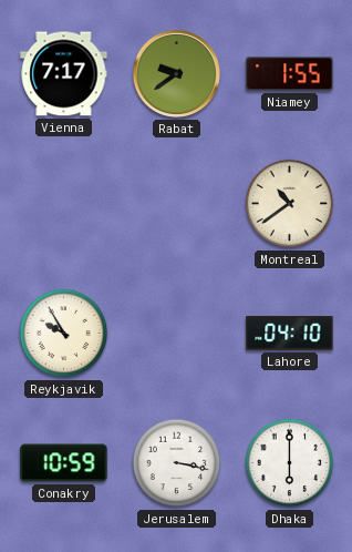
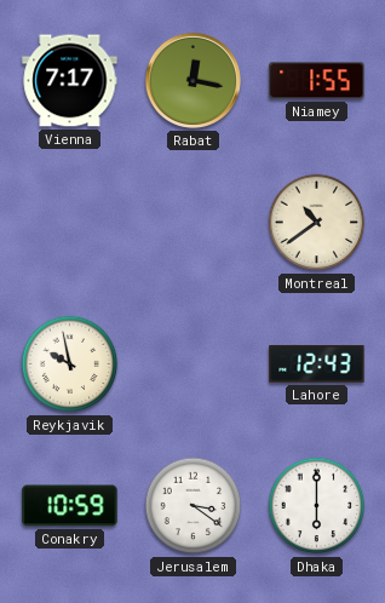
Rabat: 9:39 -> 12:17 (192, 80)
Reykjavik: 9:55 -> 9:58 (70, 364)
Lahore: 04:10 -> 12:43 (317, 364)
Jerusalem: 3:17 -> 3:21 (194, 506)
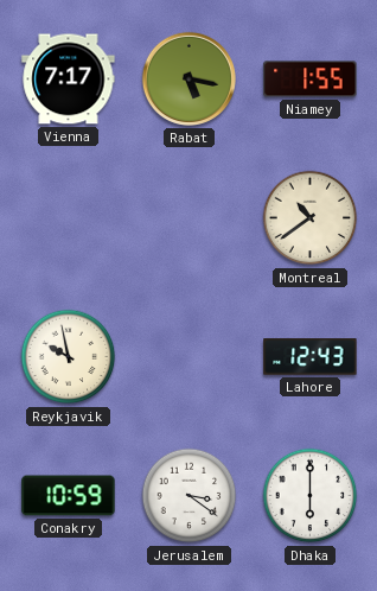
Rabat: 12:17 -> 5:17 (188, 78)
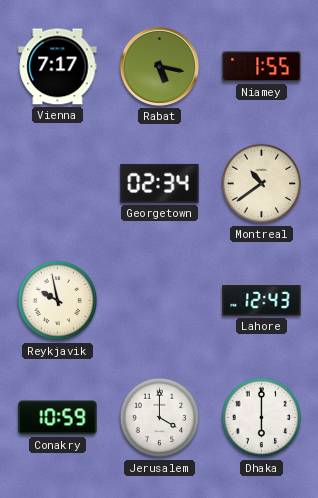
Georgetown: none -> 02:34 (160, 183)
Jerusalem: 3:21 -> 4:00 (160, 418)
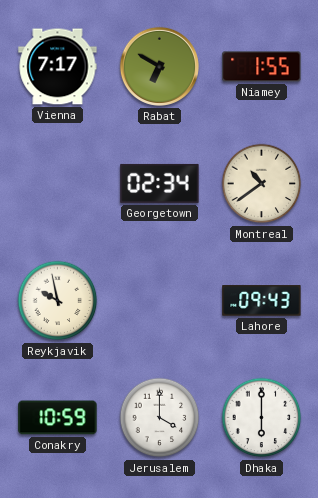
Rabat: 5:17 -> 6:50 (159, 66)
Lahore: 12:43 -> 09:43 (262, 301)
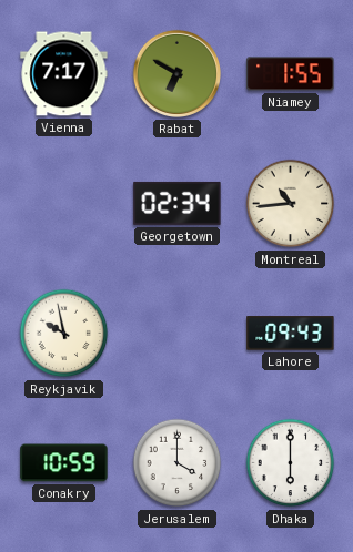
Montreal: 10:39 -> 10:44 (291, 204)
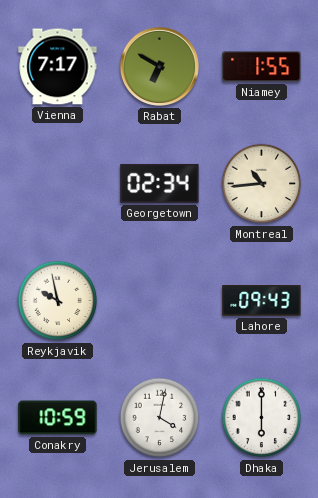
Jerusalem: 4:00 -> 4:02 (160, 418)
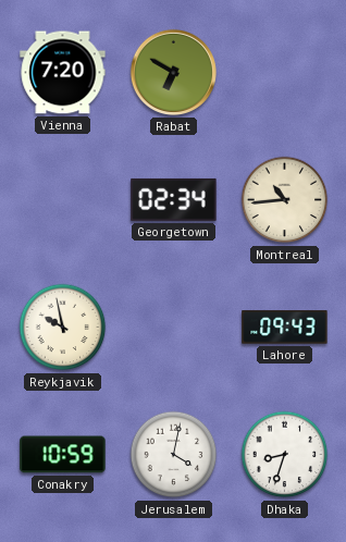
Vienna: 7:17 -> 7:20 (63, 73)
Niamey: 1:55 -> none (262, 67)
Dhaka: 6:00 -> 8:33 (285, 455)
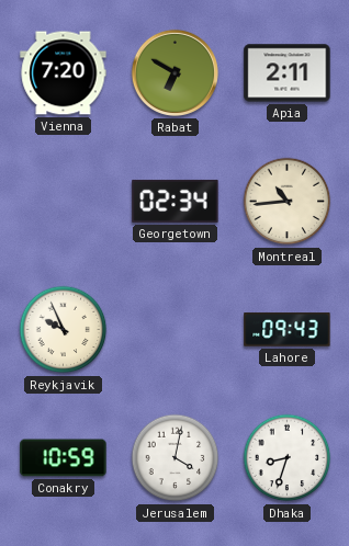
Apia: none -> 2:11 (288, 73)
Reykjavik: 9:58 -> 9:56 (64, 330)
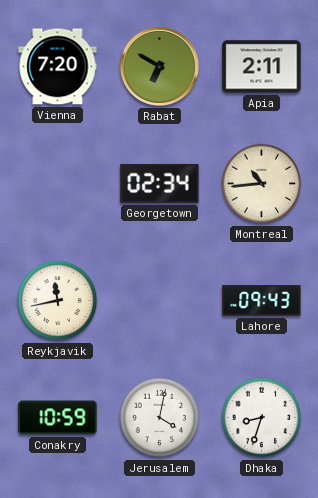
Reykjavik: 9:56 -> 11:43 (58, 301)
